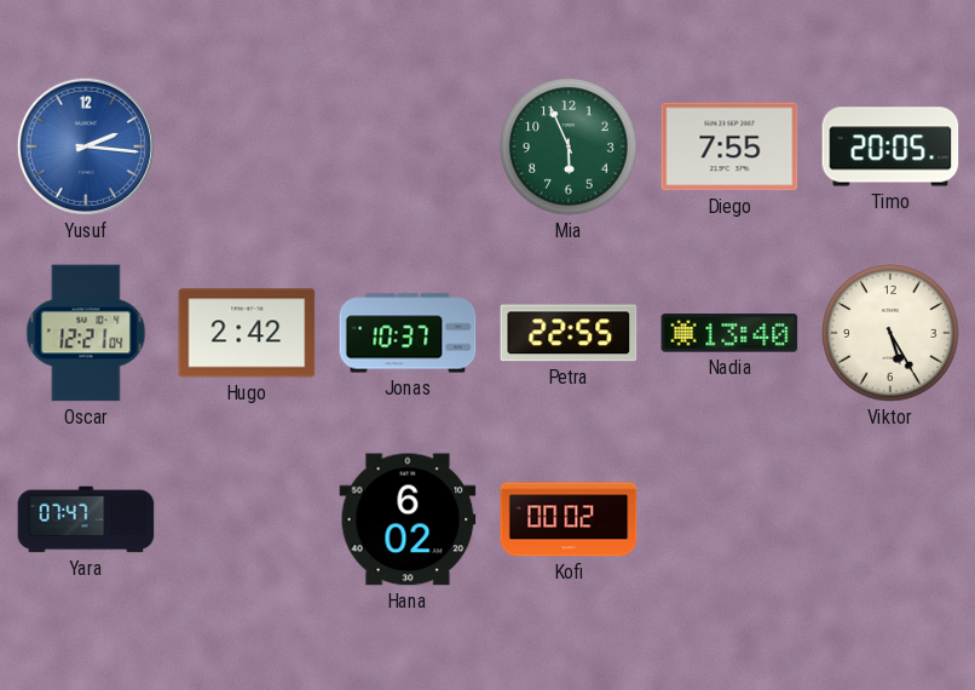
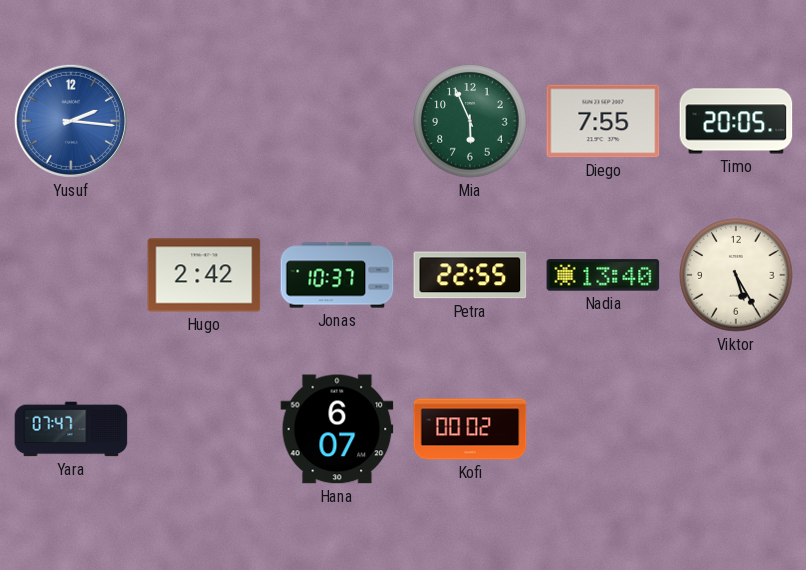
Oscar: 12:21 -> none (86, 333)
Hana: 6:02 -> 6:07 (337, 429)
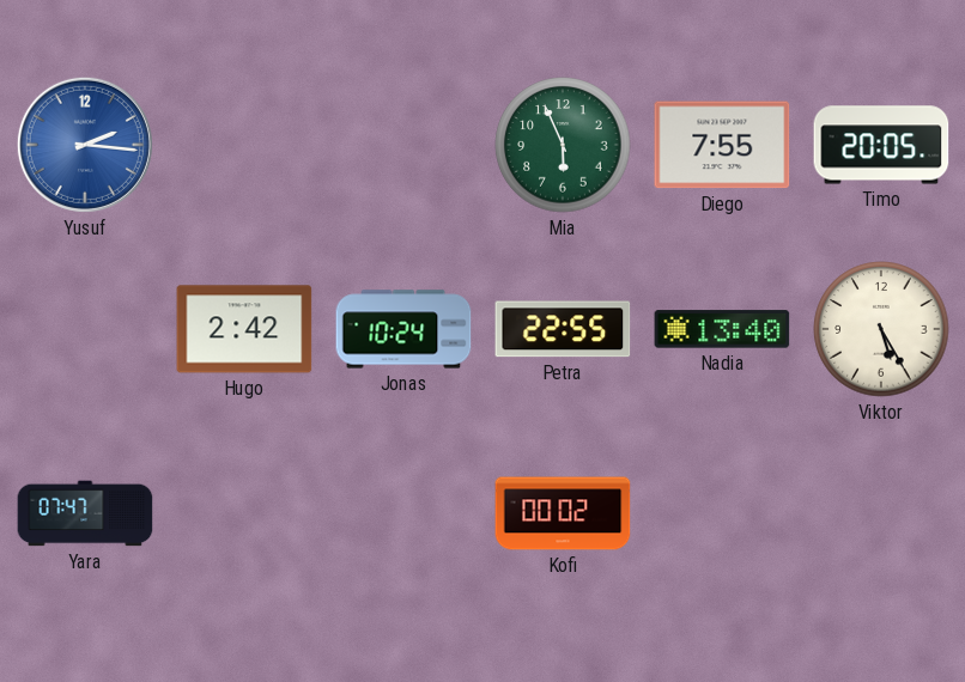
Jonas: 10:37 -> 10:24 (403, 329)
Hana: 6:07 -> none (337, 429)
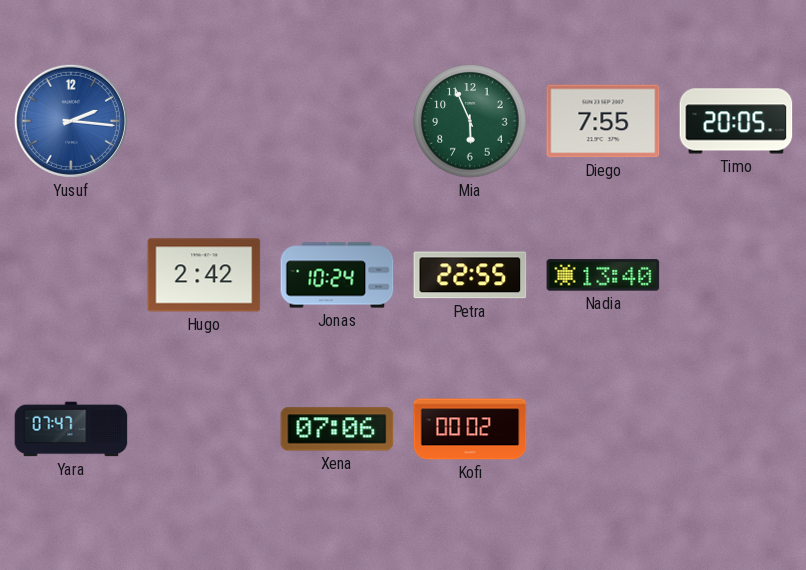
Viktor: 5:25 -> none (881, 329)
Xena: none -> 07:06 (337, 429)
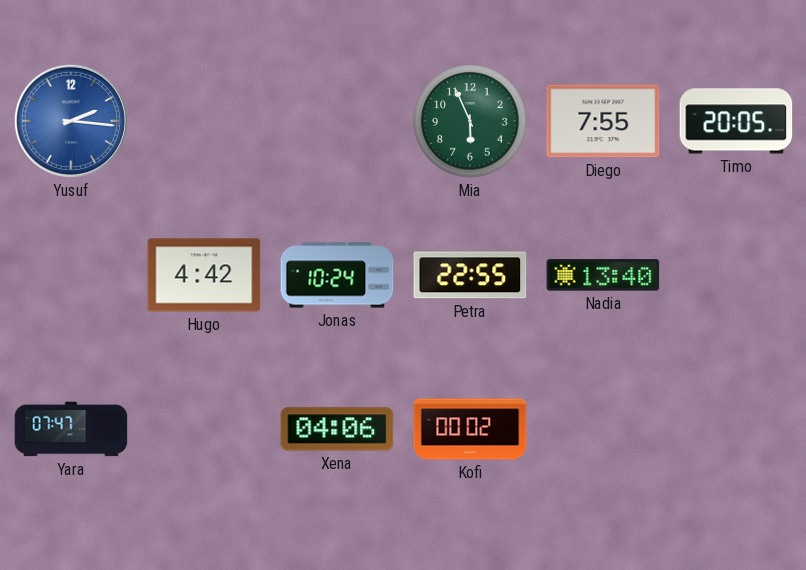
Hugo: 2:42 -> 4:42 (204, 275)
Xena: 07:06 -> 04:06 (337, 429)
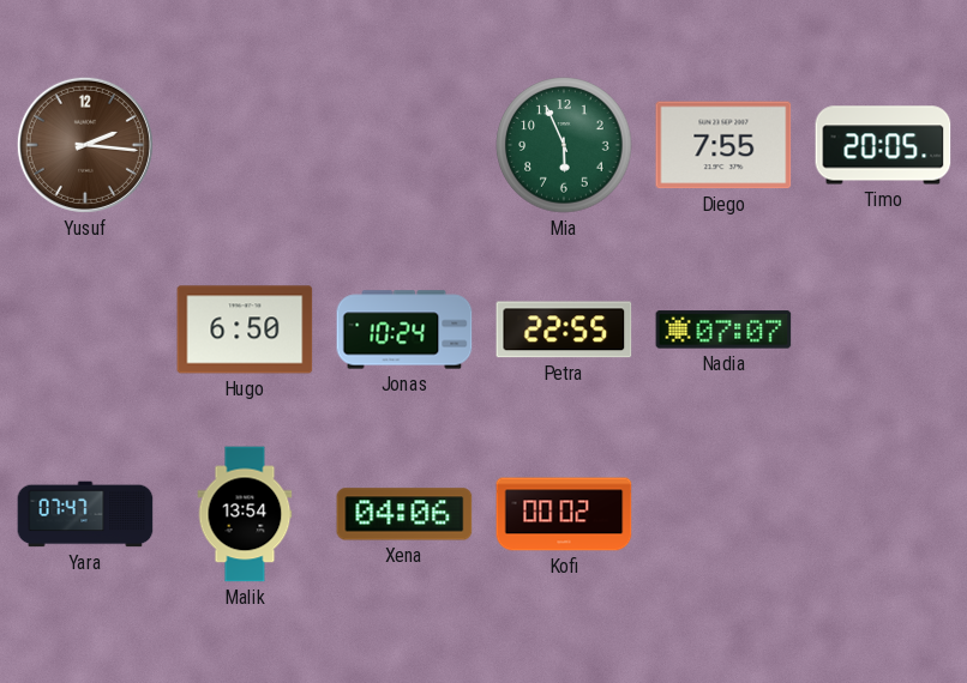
Yusuf dial: blue -> brown (85, 145)
Hugo: 4:42 -> 6:50 (245, 330)
Nadia: 13:40 -> 07:07 (723, 330)
Malik: none -> 13:54 (245, 514)
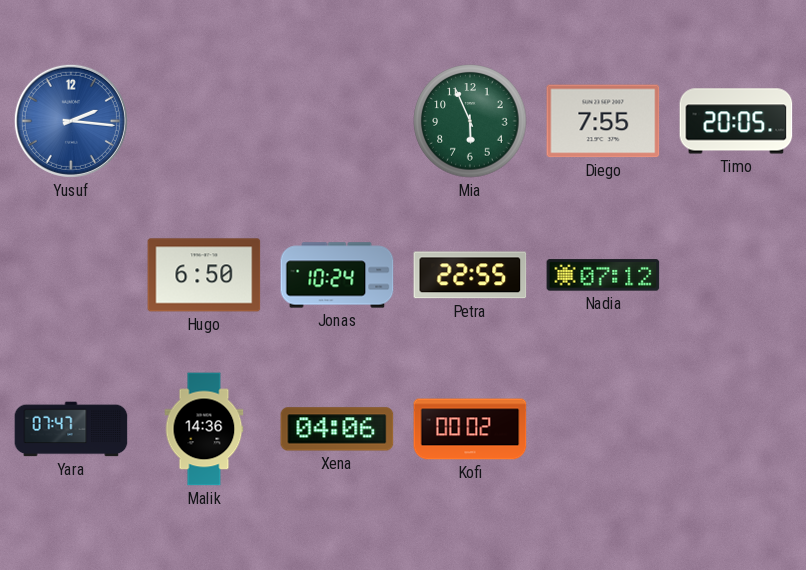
Yusuf dial: brown -> blue (71, 121)
Nadia: 07:07 -> 07:12 (603, 275)
Malik: 13:54 -> 14:36 (204, 429)
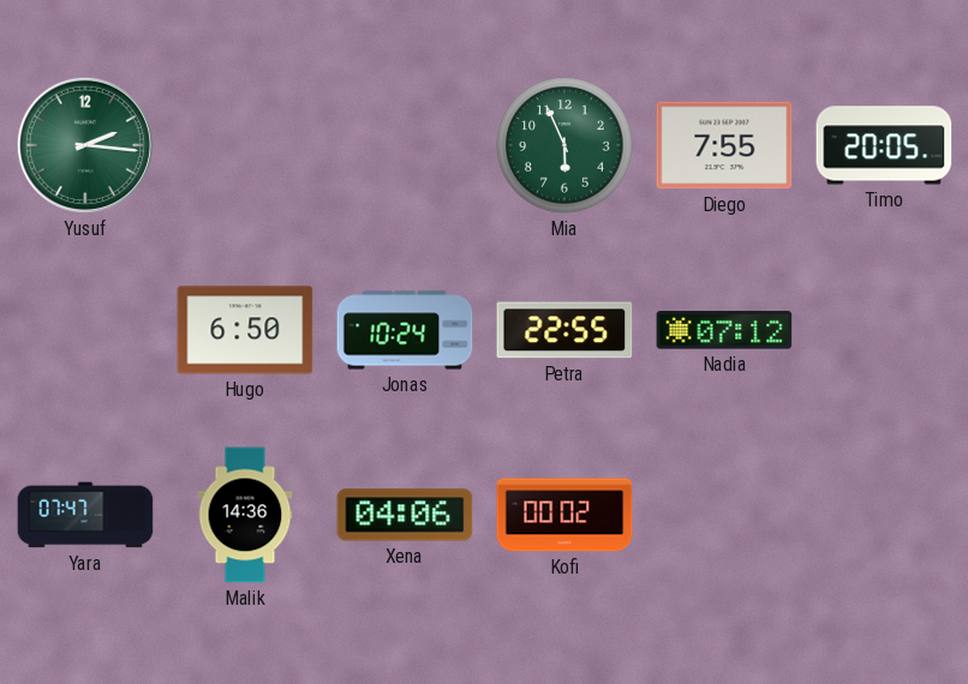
Yusuf dial: blue -> green (85, 145)
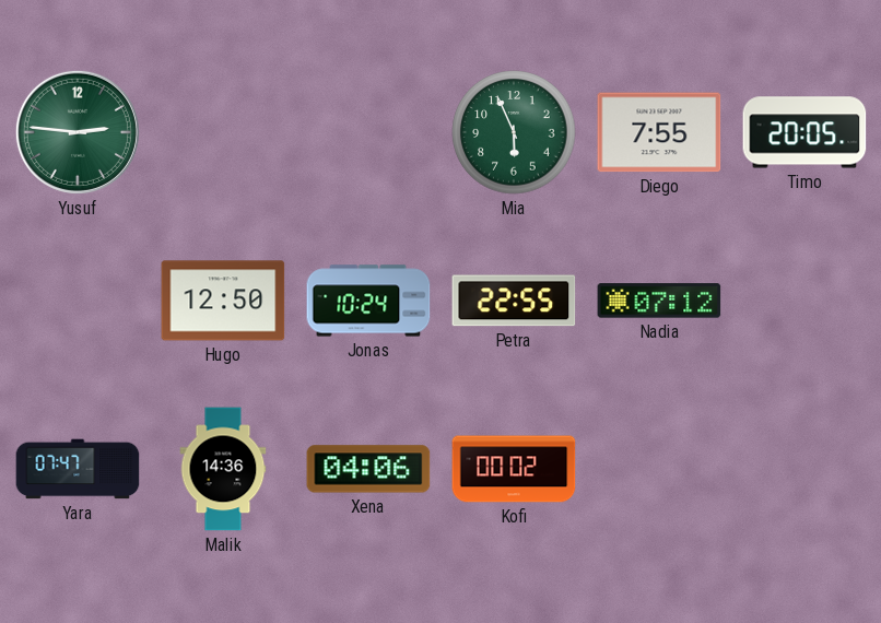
Yusuf: 2:16 -> 2:46 (78, 132)
Hugo: 6:50 -> 12:50 (223, 301)
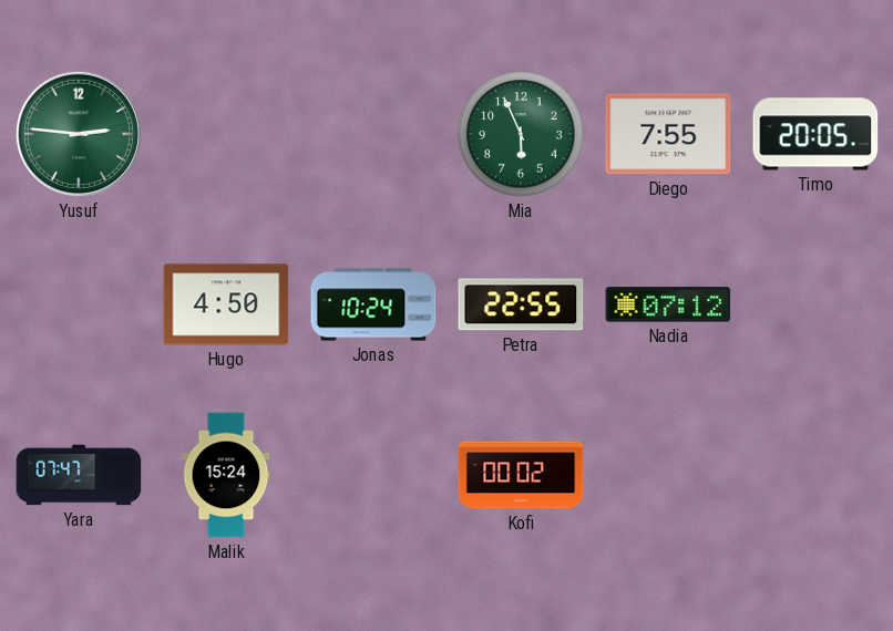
Hugo: 12:50 -> 4:50 (226, 304)
Malik: 14:36 -> 15:24 (226, 475)
Xena: 04:06 -> none (368, 469)
